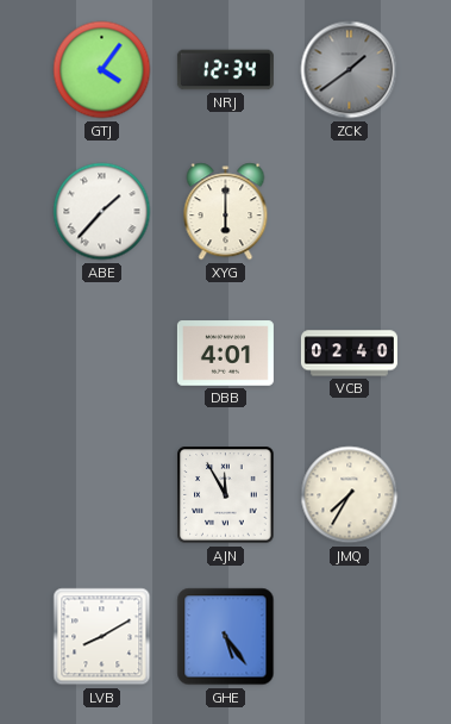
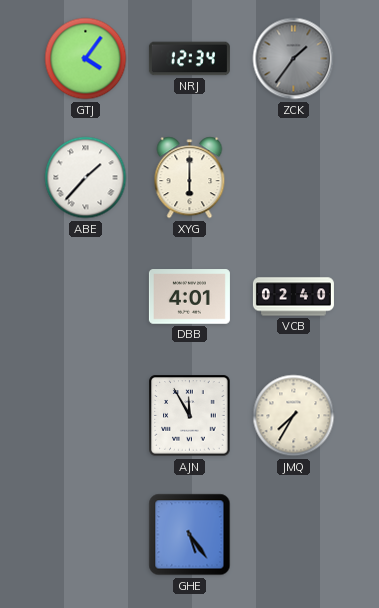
ZCK: 1:39 -> 1:36 (294, 59)
LVB: 8:10 -> none (102, 637)
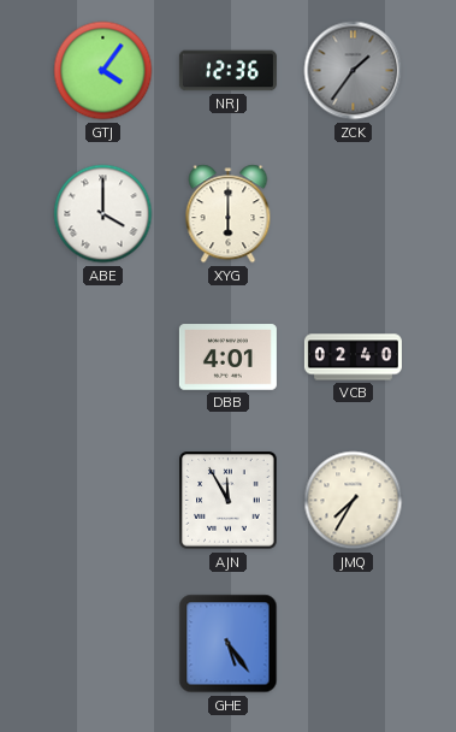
NRJ: 12:34 -> 12:36 (227, 71)
ABE: 1:37 -> 4:00 (103, 214)
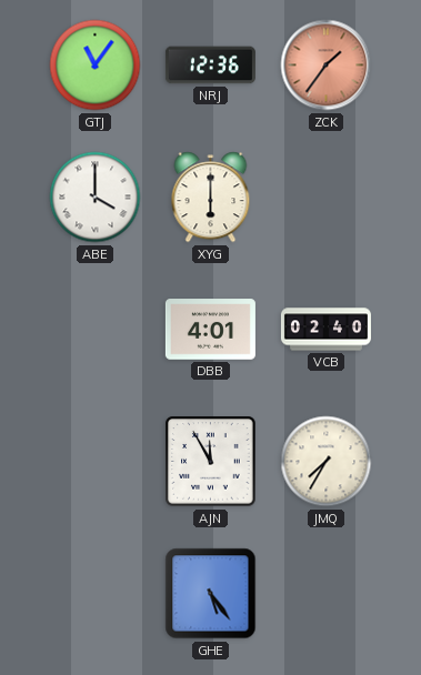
GTJ: 4:06 -> 11:06 (96, 66)
ZCK dial: grey -> salmon (327, 66)
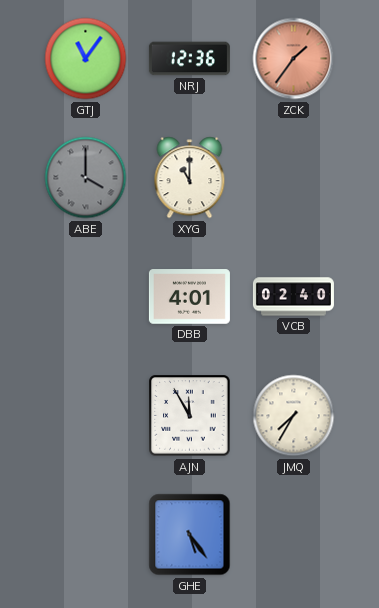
ABE dial: white -> grey (86, 178)
XYG: 6:00 -> 11:00 (190, 178)
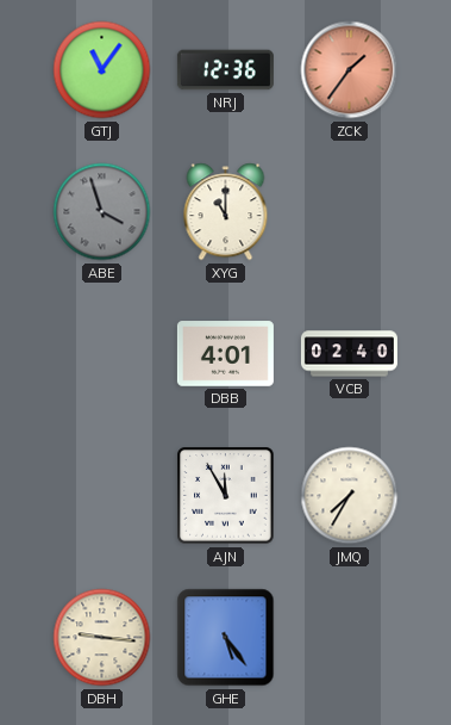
ABE: 4:00 -> 3:57 (102, 212)
DBH: none -> 9:16 (102, 638)
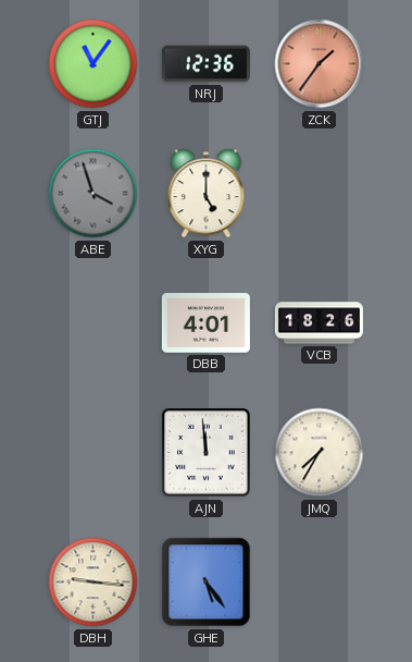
XYG: 11:00 -> 5:00 (207, 194)
VCB: 02:40 -> 18:26 (319, 323)
AJN: 11:55 -> 11:59 (207, 453)
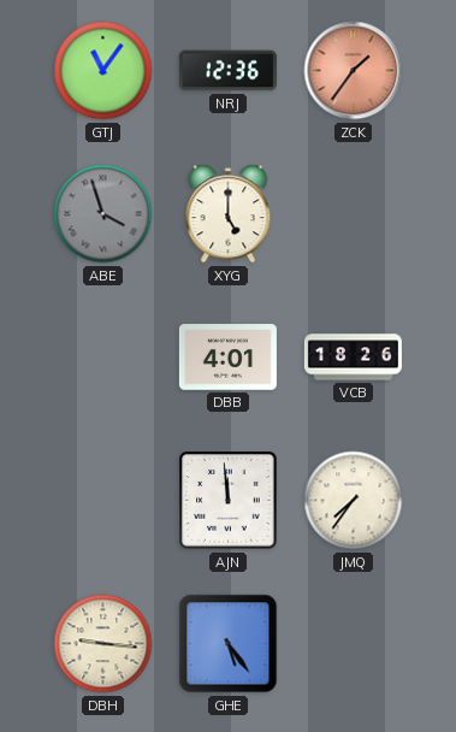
JMQ: 7:35 -> 7:36 (354, 501)
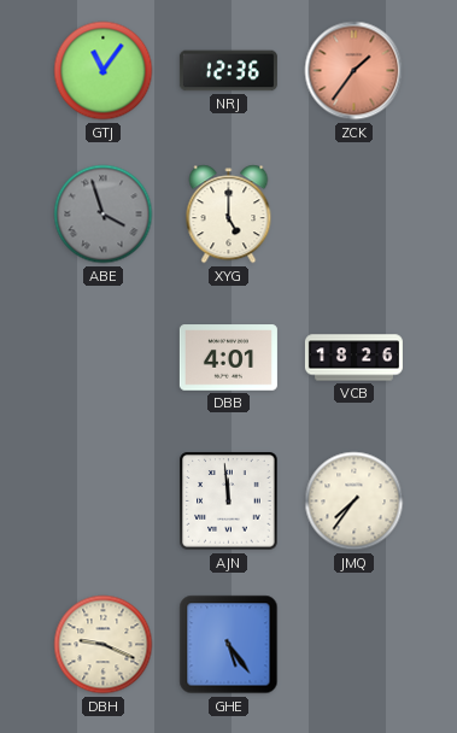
DBH: 9:16 -> 9:19 (104, 645)
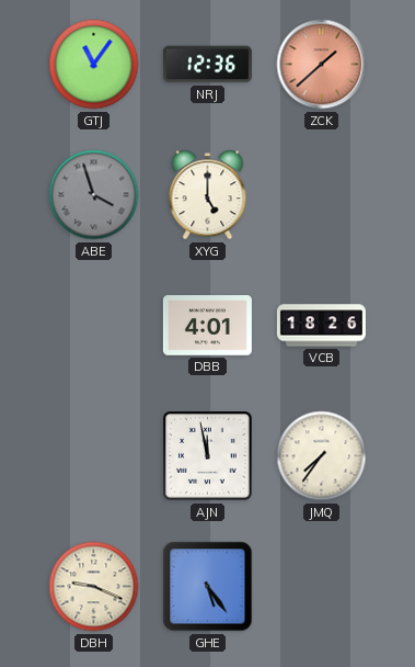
ZCK: 1:36 -> 1:38 (322, 65)
AJN: 11:59 -> 11:58 (208, 456)
